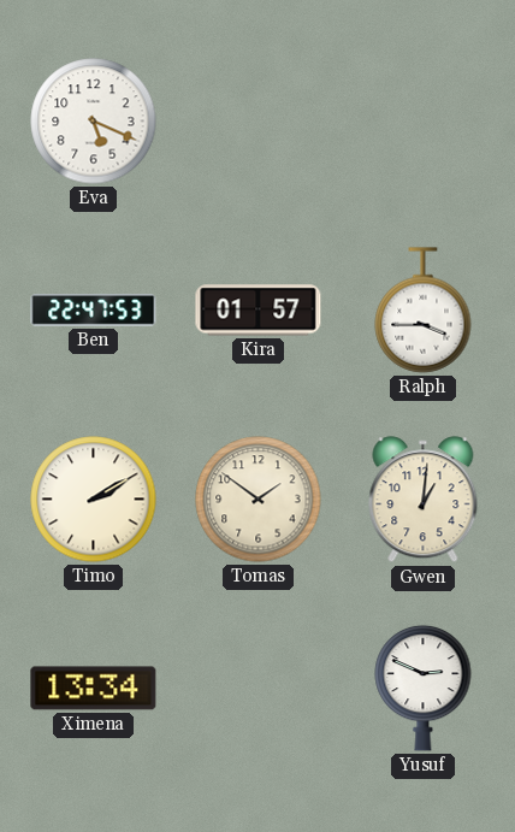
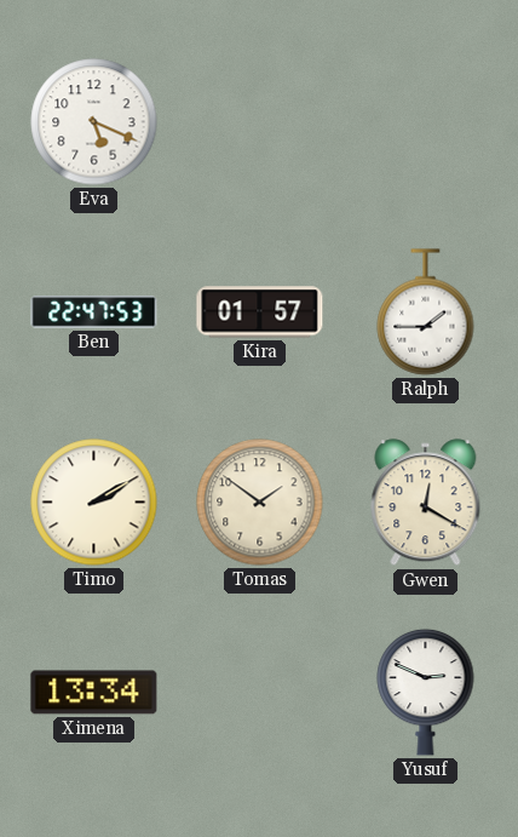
Ralph: 3:45 -> 1:45 (426, 313)
Gwen: 1:01 -> 12:20 (426, 503)
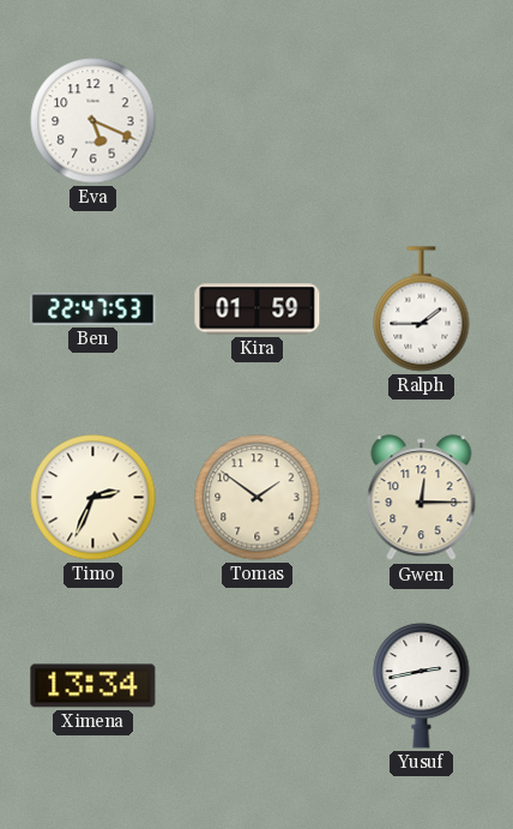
Kira: 01:57 -> 01:59 (258, 310)
Timo: 2:10 -> 2:34 (93, 498)
Gwen: 12:20 -> 12:15 (422, 498)
Yusuf: 2:49 -> 2:43 (422, 685)
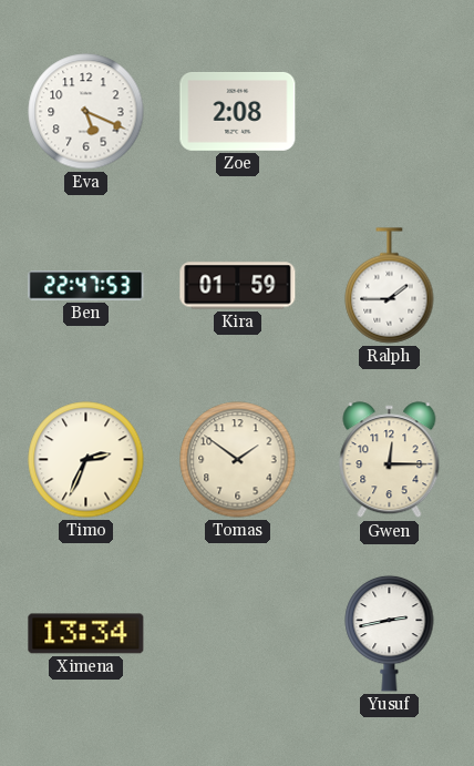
Zoe: none -> 2:08 (238, 111)
